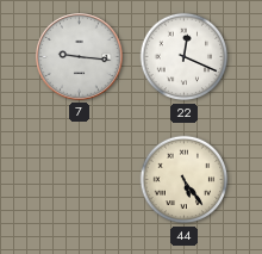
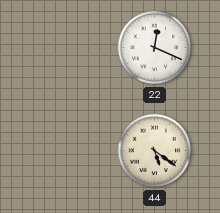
7: 9:16 -> none (79, 56)
44: 5:24 -> 5:21 (155, 151)
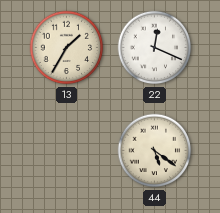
13: none -> 1:35 (67, 48)
